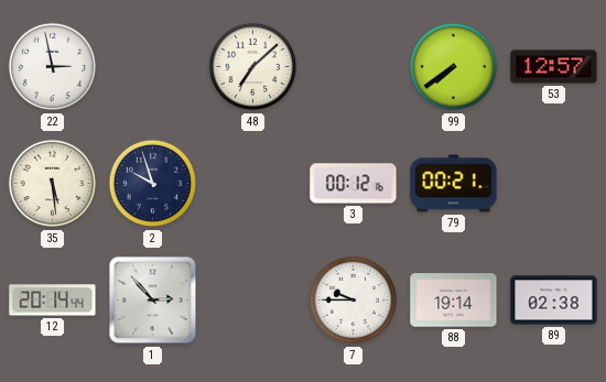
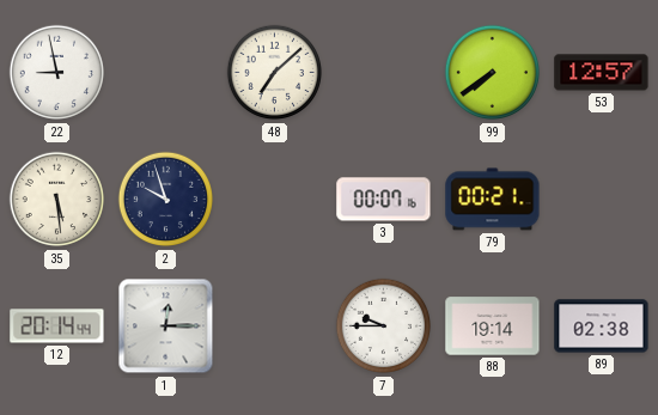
22: 2:58 -> 8:58 (57, 73)
3: 00:12 -> 00:07 (384, 200)
1: 2:53 -> 12:15 (166, 326)
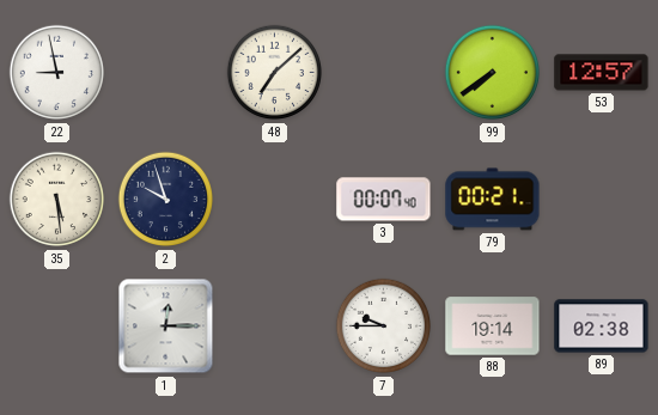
3: 00:07:16 -> 00:07:40 (384, 200)
12: 20:14 -> none (57, 326)
